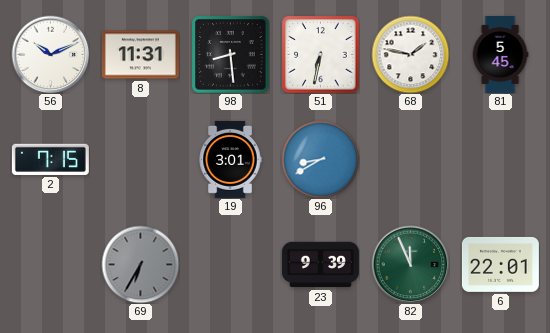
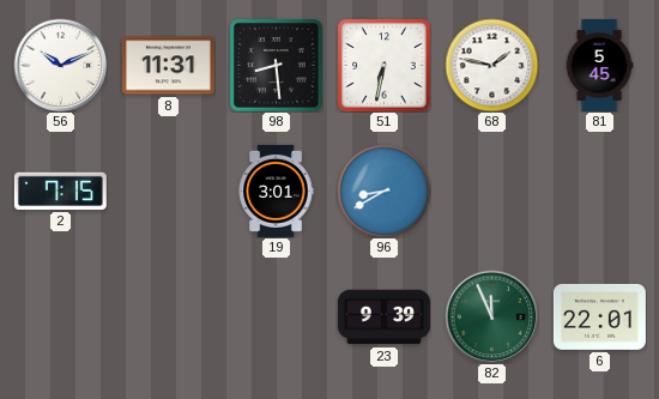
69: 6:35 -> none (140, 264)
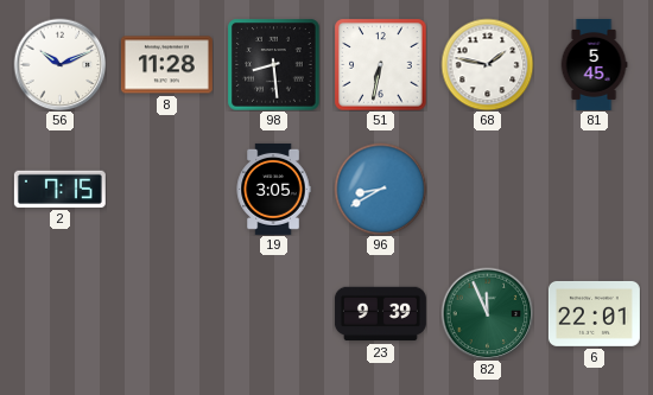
8: 11:31 -> 11:28 (166, 65)
19: 3:01 -> 3:05 (273, 189)
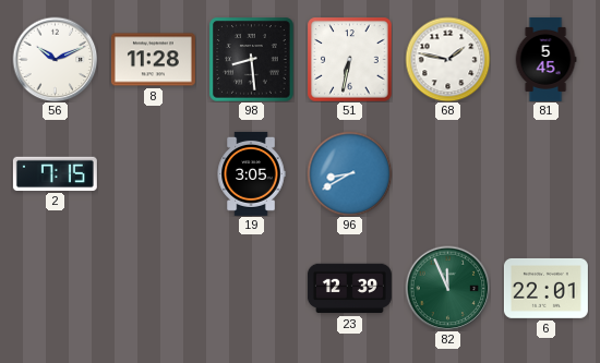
23: 9:39 -> 12:39 (349, 289)
